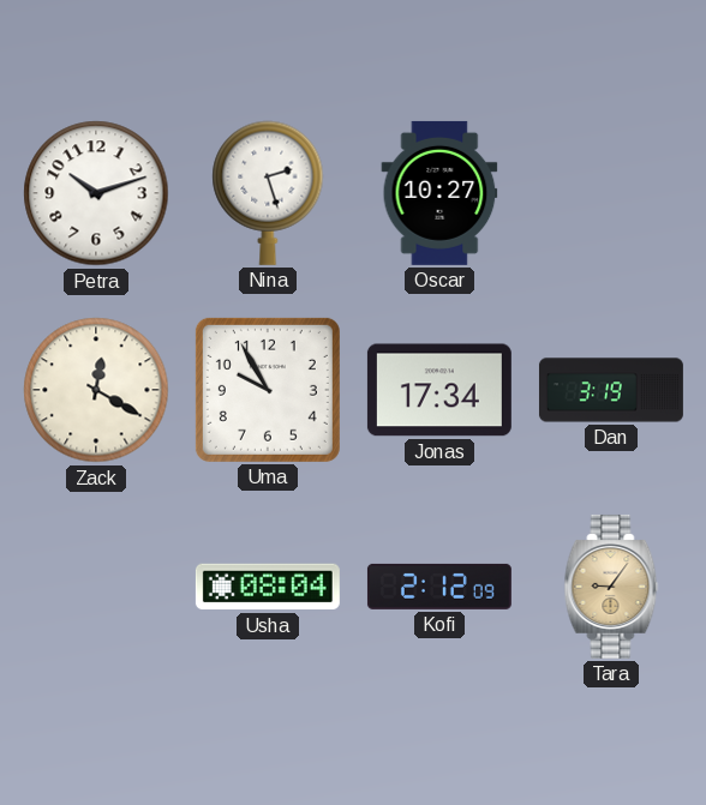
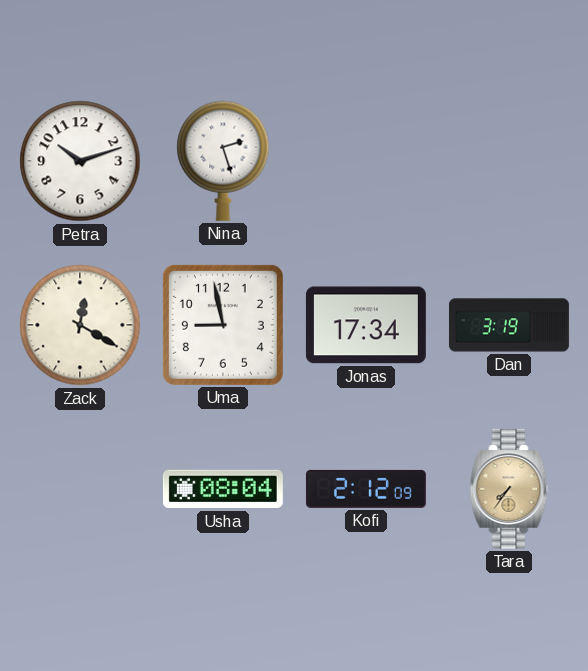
Oscar: 10:27 -> none (439, 193)
Uma: 9:55 -> 8:58 (223, 325)
Tara: 9:06 -> 7:36 (509, 489)
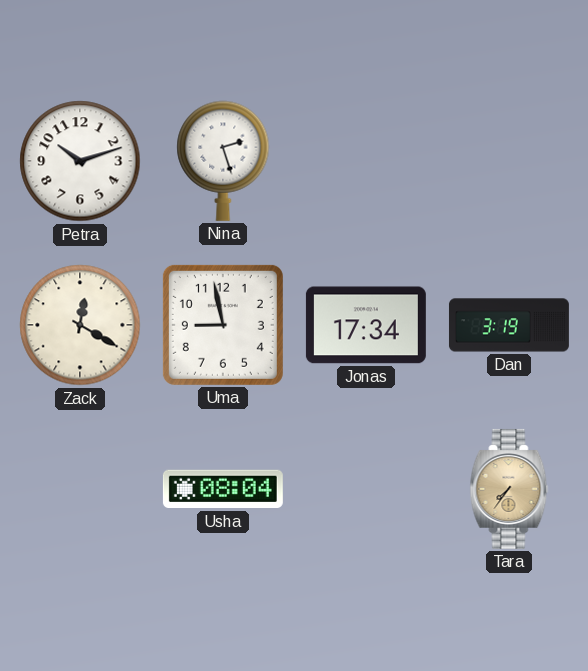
Kofi: 2:12 -> none (366, 489)
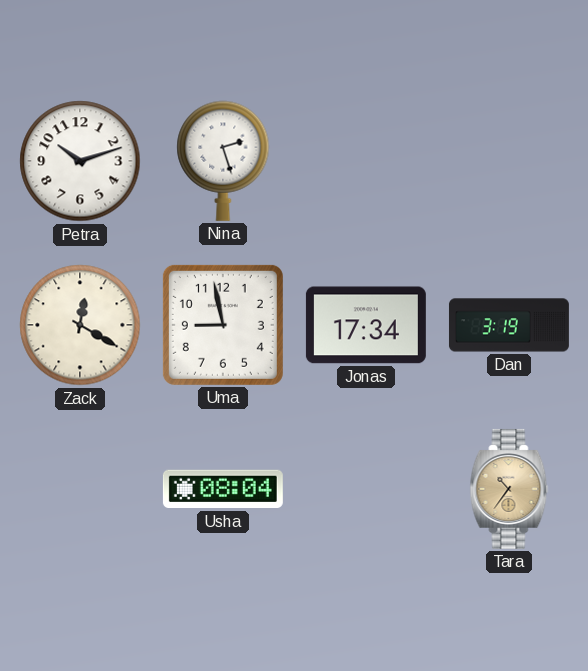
Tara: 7:36 -> 10:36 (509, 489)
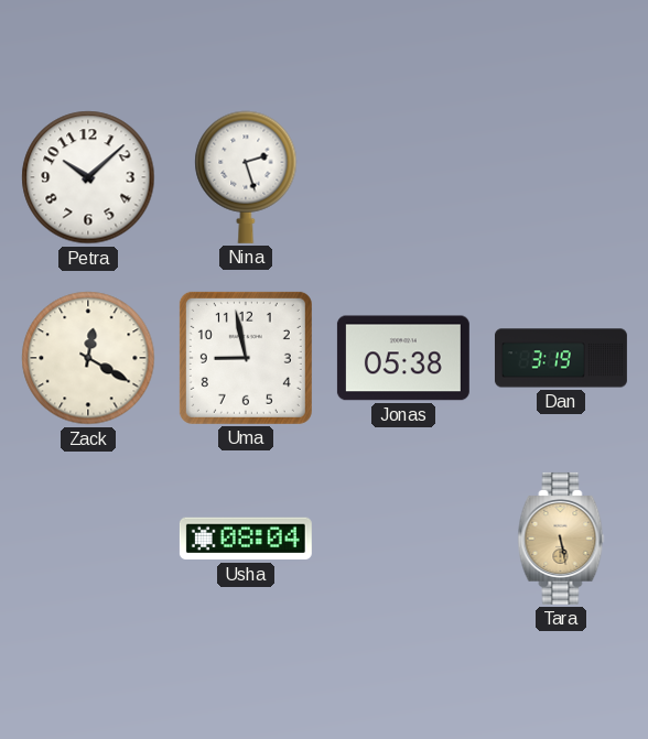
Petra: 10:12 -> 10:08 (88, 177)
Jonas: 17:34 -> 05:38 (403, 358)
Tara: 10:36 -> 5:28 (561, 539)
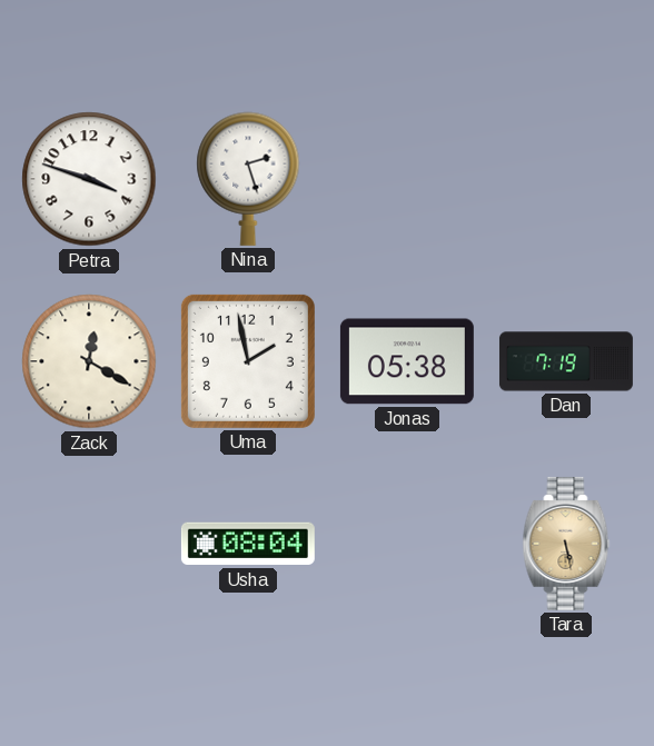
Petra: 10:08 -> 3:48 (89, 179)
Uma: 8:58 -> 1:58 (248, 361)
Dan: 3:19 -> 7:19 (566, 361)
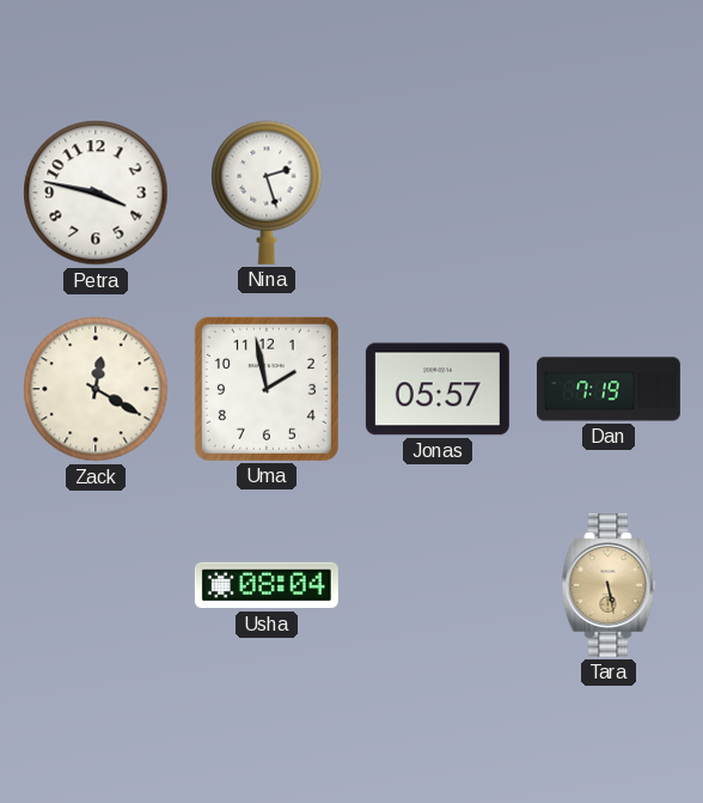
Petra: 3:48 -> 3:47 (96, 193)
Jonas: 05:38 -> 05:57 (438, 389)
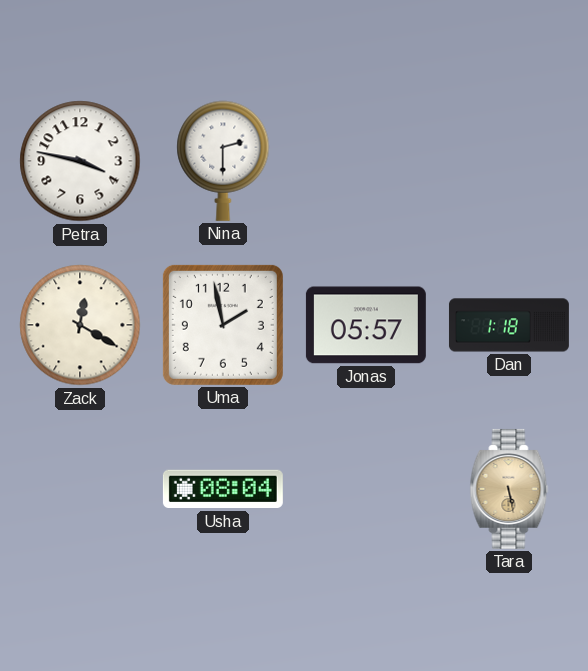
Nina: 2:27 -> 2:30 (223, 161)
Dan: 7:19 -> 1:18 (509, 325)
